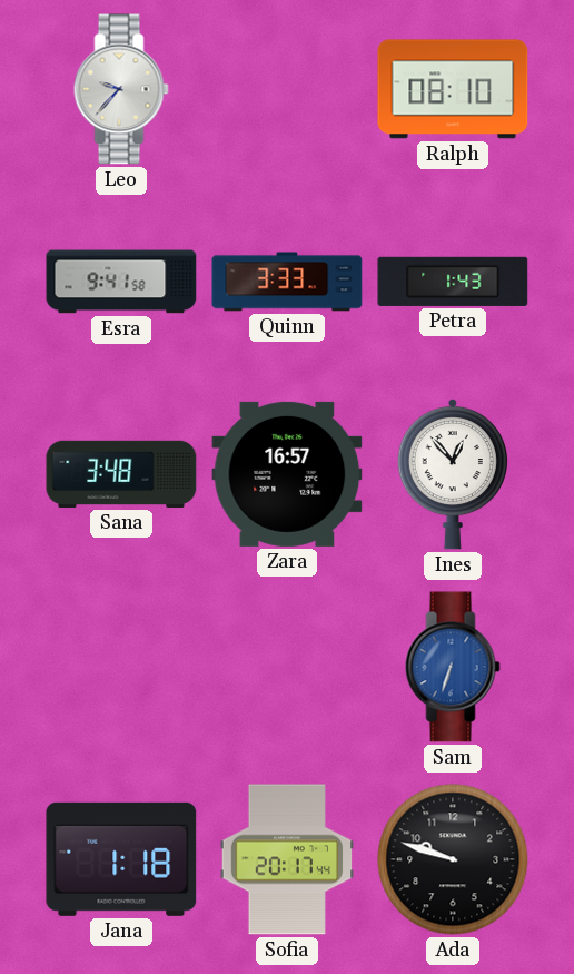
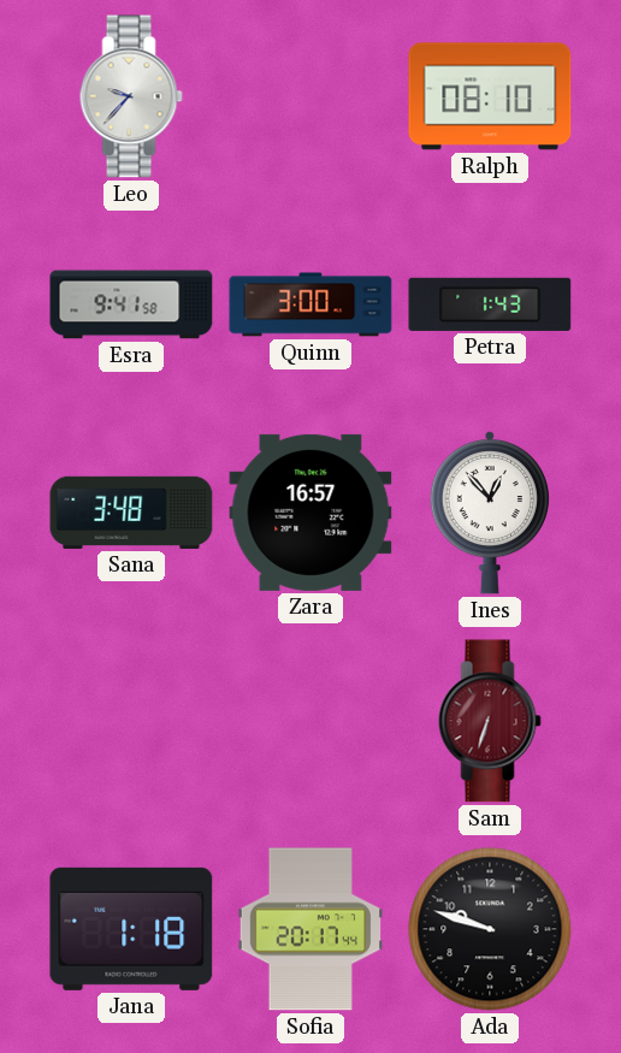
Quinn: 3:33 -> 3:00 (310, 304)
Sam dial: blue -> burgundy (490, 721)
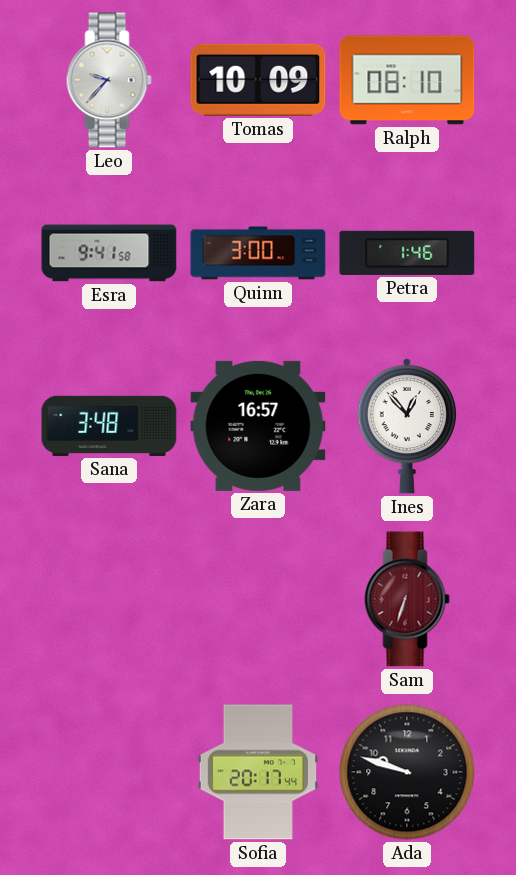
Tomas: none -> 10:09 (258, 80)
Petra: 1:43 -> 1:46 (407, 253)
Jana: 1:18 -> none (131, 929)
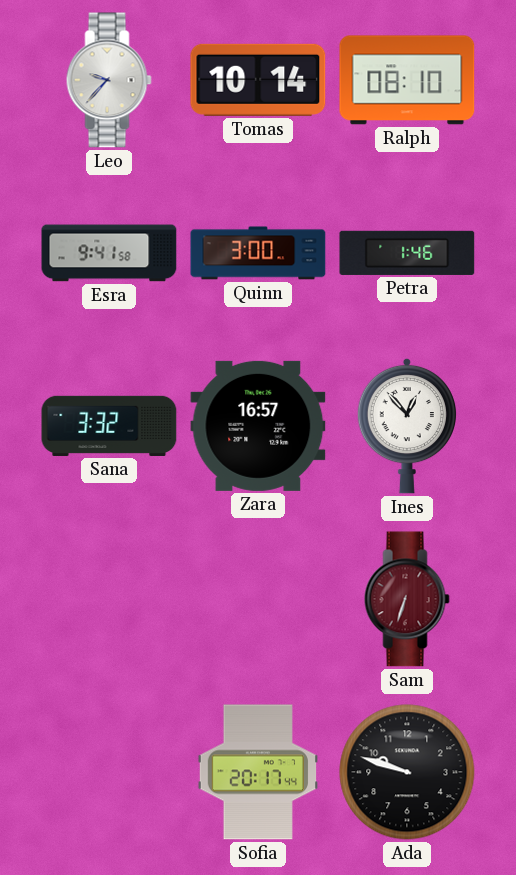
Tomas: 10:09 -> 10:14 (258, 80)
Sana: 3:48 -> 3:32 (109, 426)
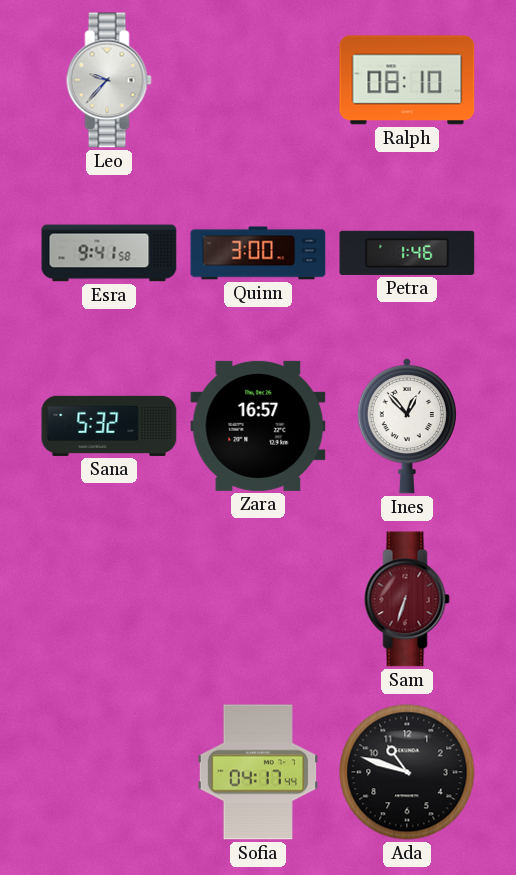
Tomas: 10:14 -> none (258, 80)
Sana: 3:32 -> 5:32 (109, 426)
Sofia: 20:17 -> 04:17 (257, 772)
Ada: 9:48 -> 10:48 (407, 772)
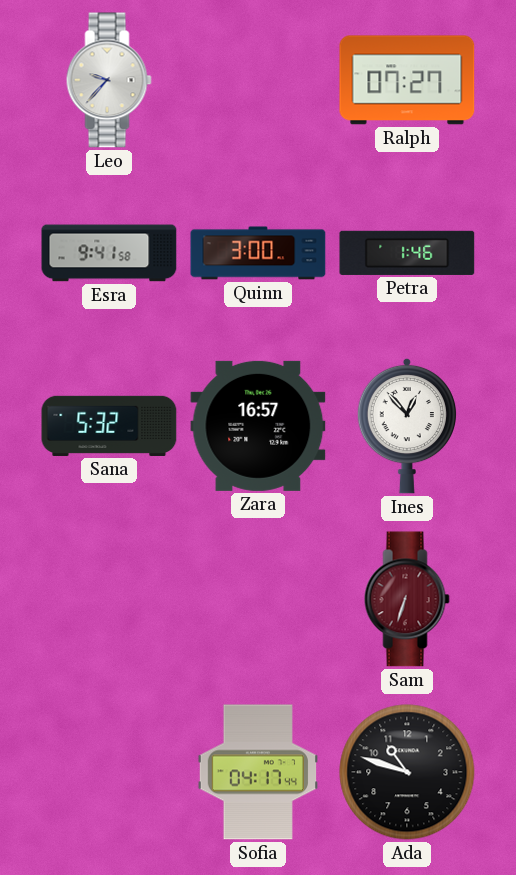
Ralph: 08:10 -> 07:27 (407, 80)
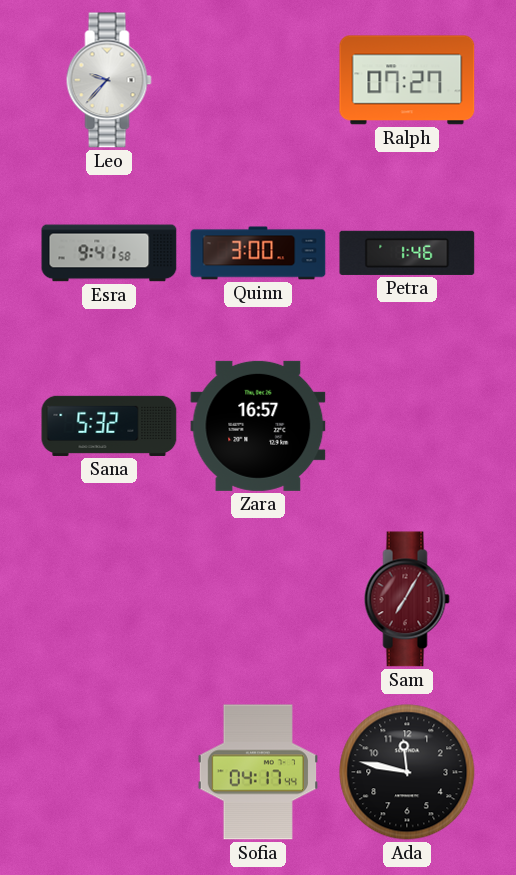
Ines: 12:53 -> none (406, 426)
Sam: 6:33 -> 7:05 (407, 599)
Ada: 10:48 -> 11:47 (407, 772)
